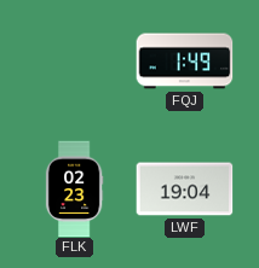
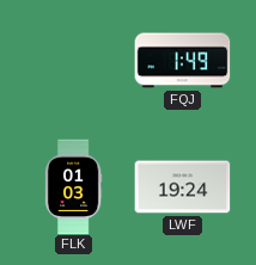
FLK: 02:23 -> 01:03 (73, 186)
LWF: 19:04 -> 19:24 (182, 187)
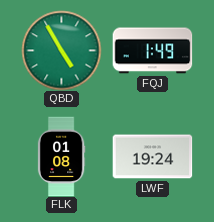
QBD: none -> 4:55 (61, 50)
FLK: 01:03 -> 01:08 (61, 156)
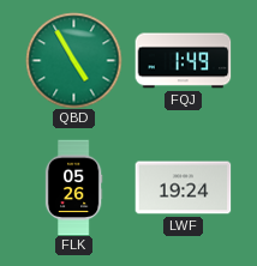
FLK: 01:08 -> 05:26 (73, 187)
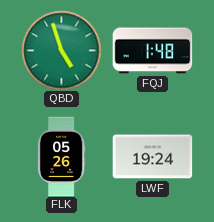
QBD: 4:55 -> 4:57 (61, 50)
FQJ: 1:49 -> 1:48 (152, 51)
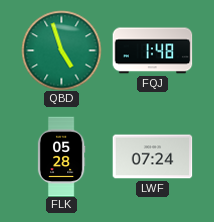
FLK: 05:26 -> 05:28 (61, 156)
LWF: 19:24 -> 07:24 (152, 157)
